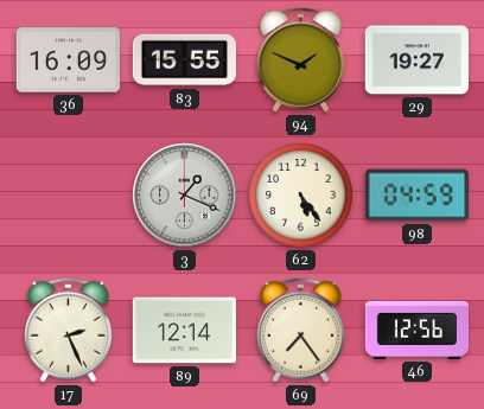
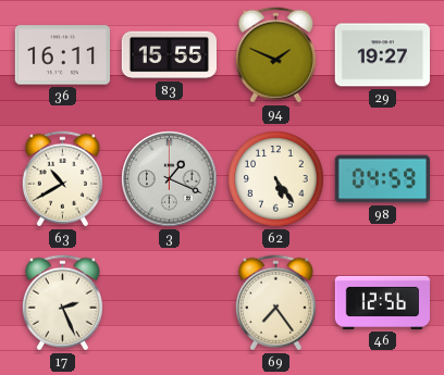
36: 16:09 -> 16:11 (62, 55)
63: none -> 10:40 (62, 179)
89: 12:14 -> none (184, 331)
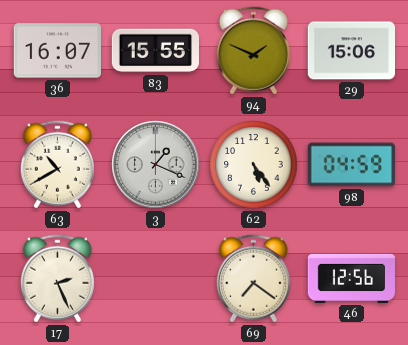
36: 16:11 -> 16:07 (57, 51)
29: 19:27 -> 15:06 (351, 51)
69: 7:24 -> 7:21 (253, 279)
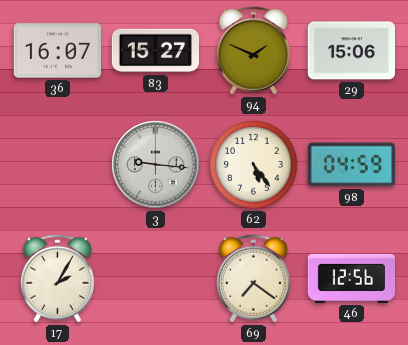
83: 15:55 -> 15:27 (155, 51)
63: 10:40 -> none (57, 165)
3: 1:19 -> 9:16 (156, 165)
17: 2:26 -> 2:05 (57, 279)
